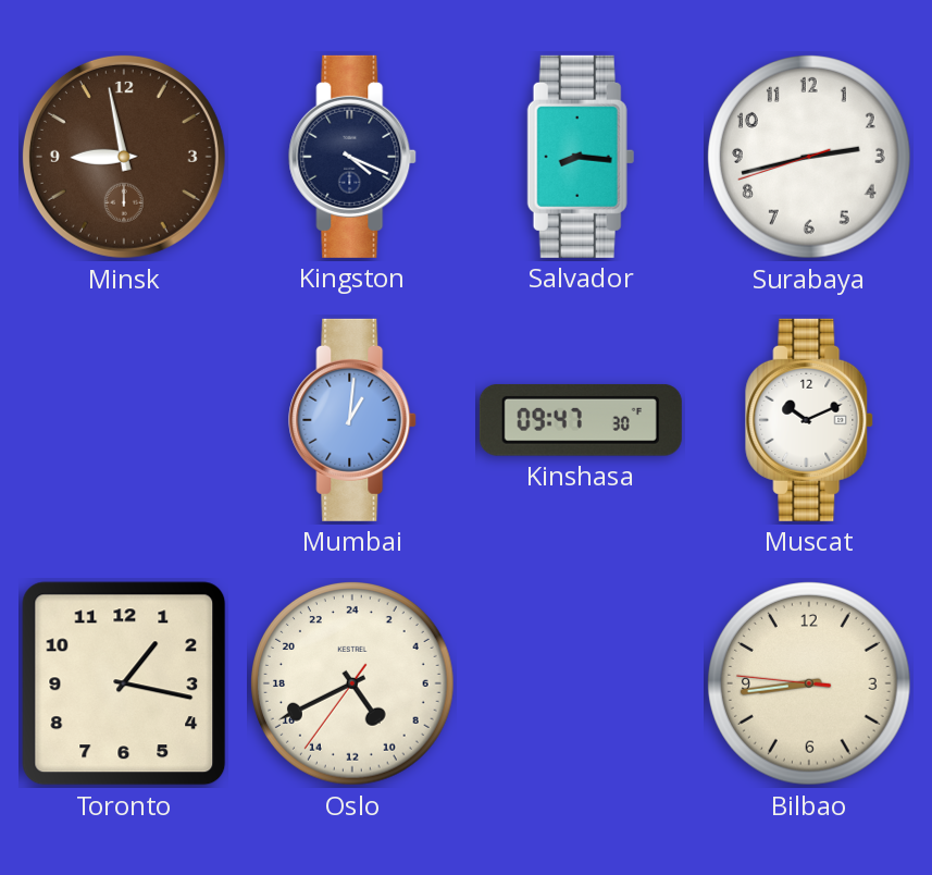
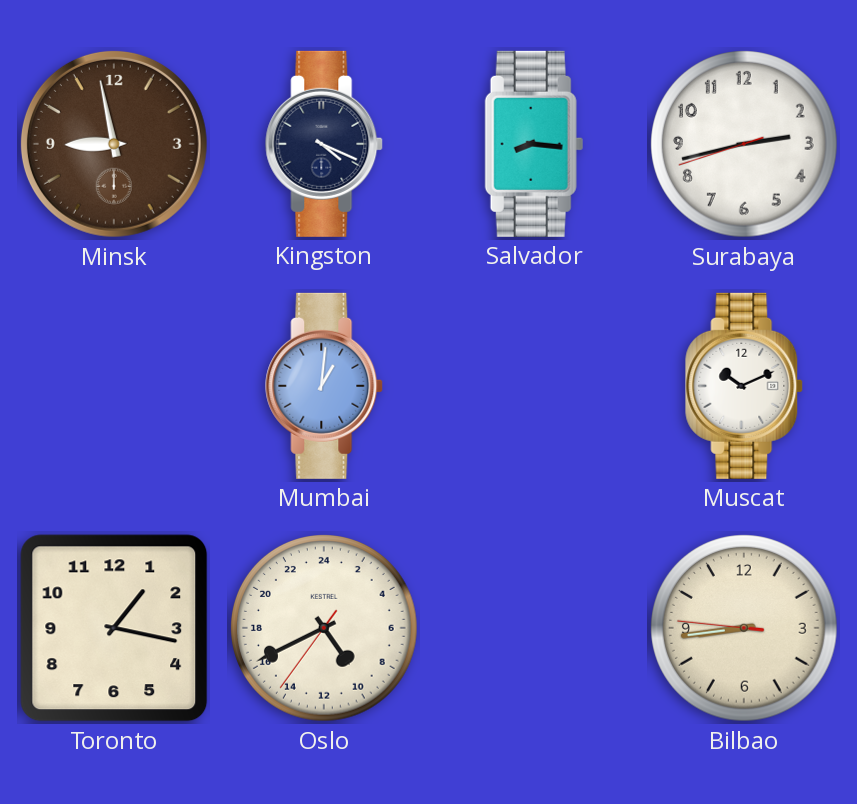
Kinshasa: 09:47 -> none (581, 420)
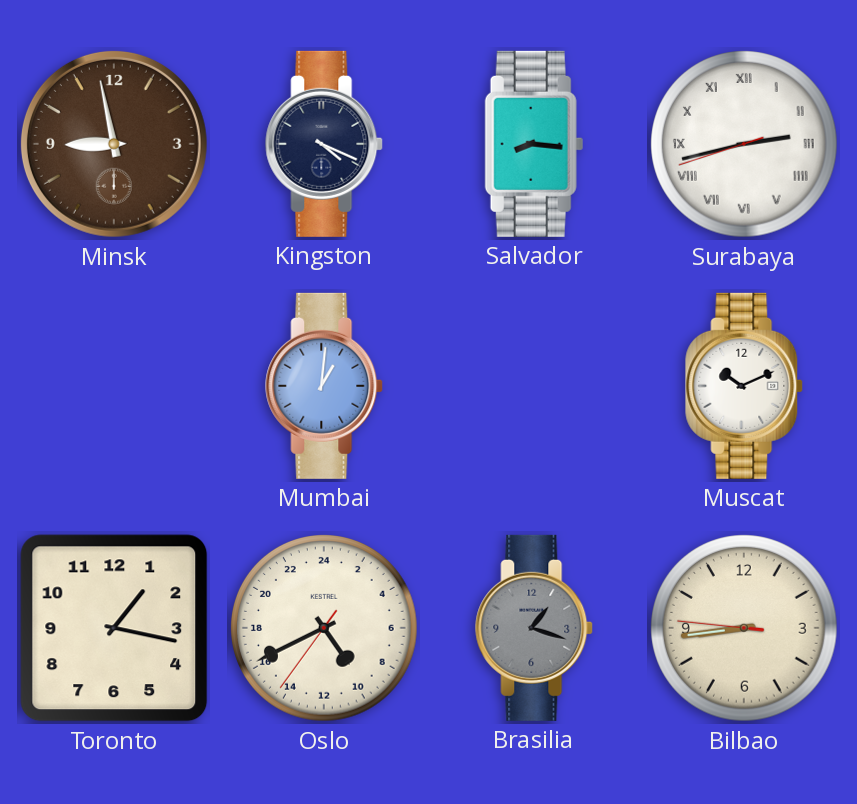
Surabaya numerals: Arabic -> Roman (745, 145)
Brasilia: none -> 1:18 (535, 628)
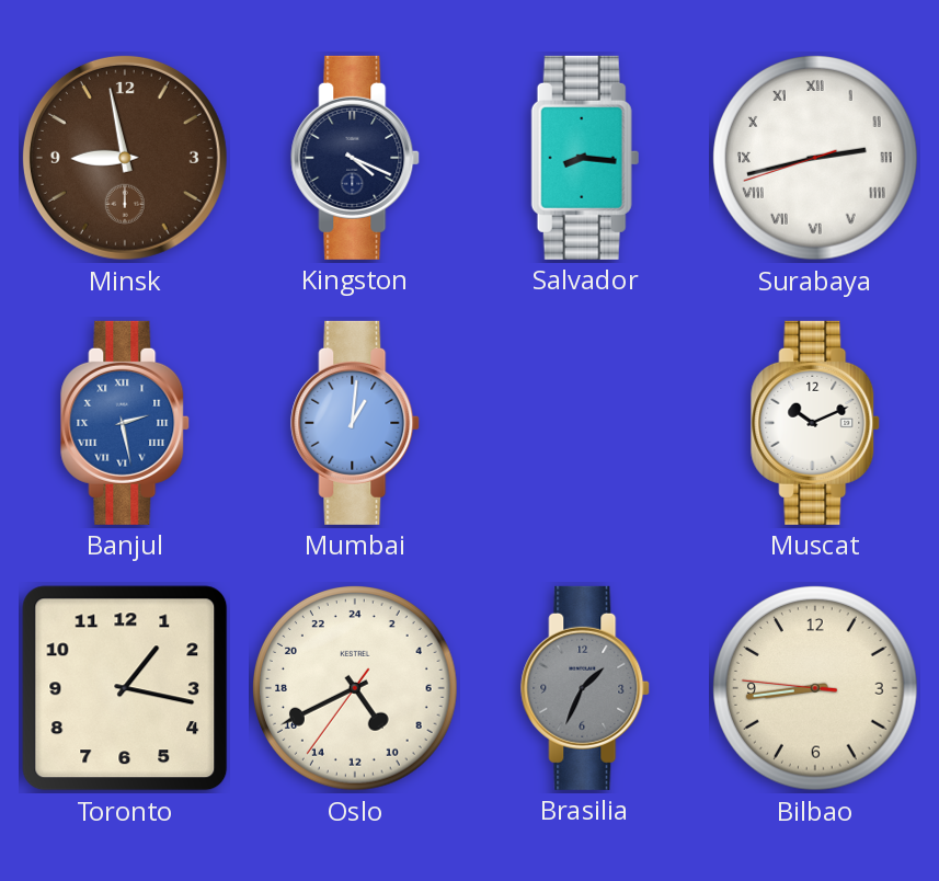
Banjul: none -> 2:28 (126, 423)
Brasilia: 1:18 -> 1:34 (586, 688)
